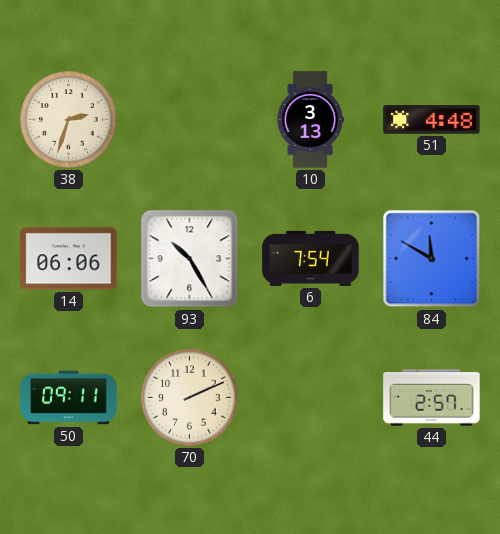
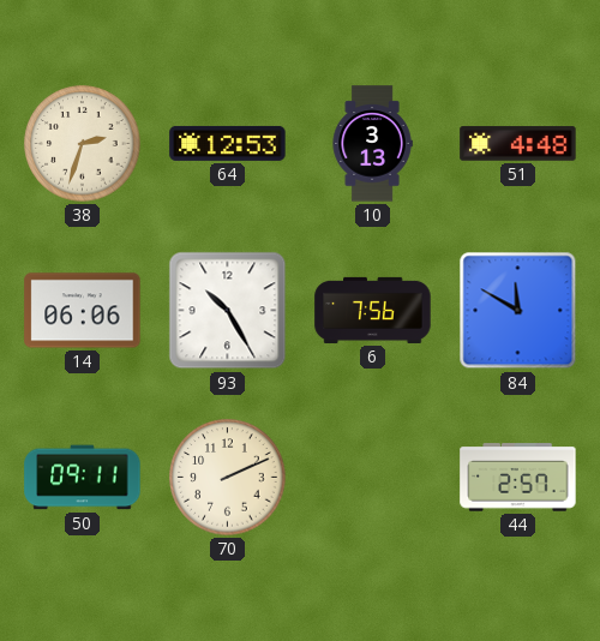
64: none -> 12:53 (228, 143)
6: 7:54 -> 7:56 (373, 310)
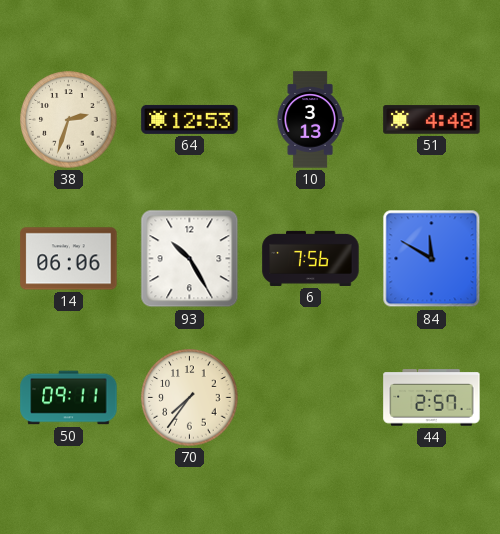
70: 2:11 -> 7:36 (190, 398)
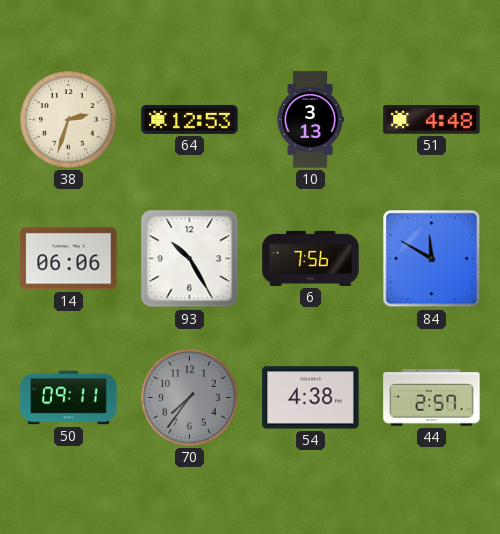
70 dial: cream -> grey (190, 398)
54: none -> 4:38 (311, 398)
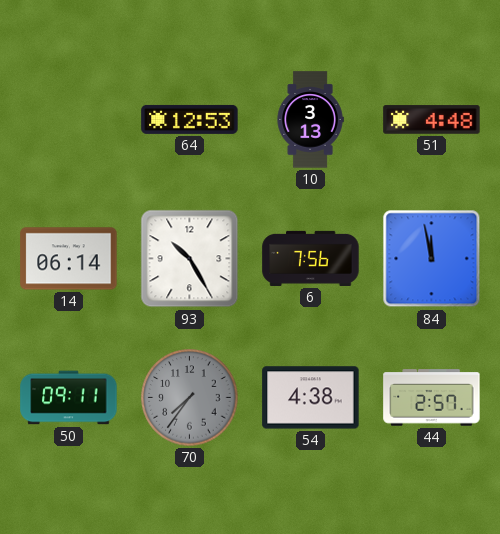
38: 2:33 -> none (69, 120)
14: 06:06 -> 06:14 (69, 259)
84: 11:50 -> 11:58 (432, 259)
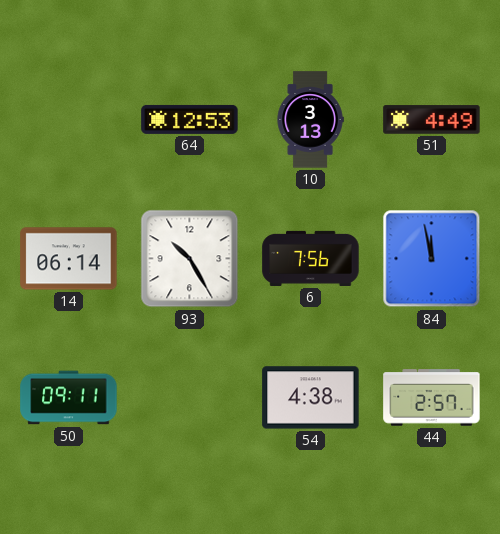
51: 4:48 -> 4:49 (432, 120)
70: 7:36 -> none (190, 398)
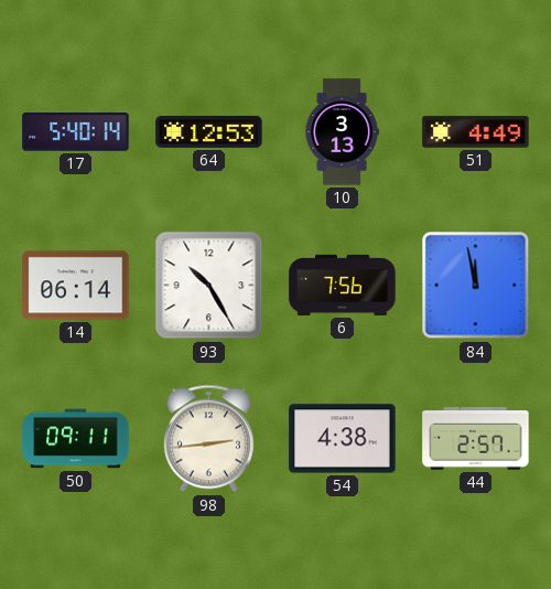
17: none -> 5:40 (76, 132)
98: none -> 2:44 (208, 439)
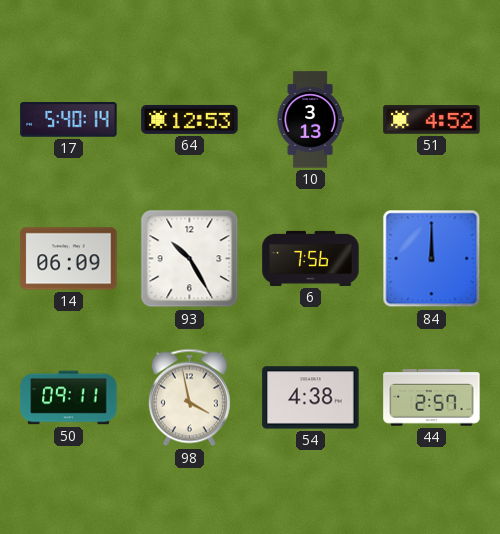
51: 4:49 -> 4:52 (432, 120)
14: 06:14 -> 06:09 (69, 259)
84: 11:58 -> 12:00 (432, 259)
98: 2:44 -> 3:58 (189, 398)
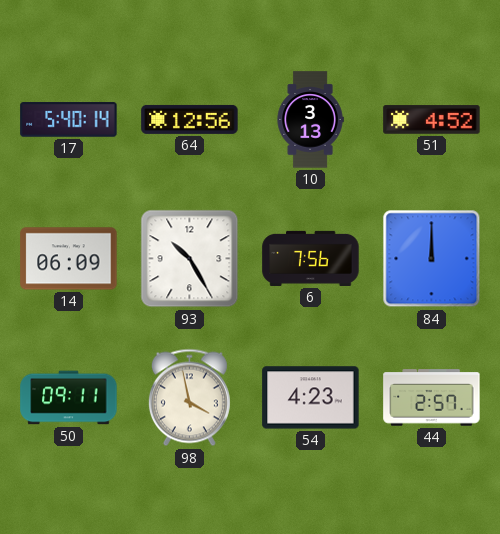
64: 12:53 -> 12:56 (190, 119)
54: 4:38 -> 4:23 (311, 398)
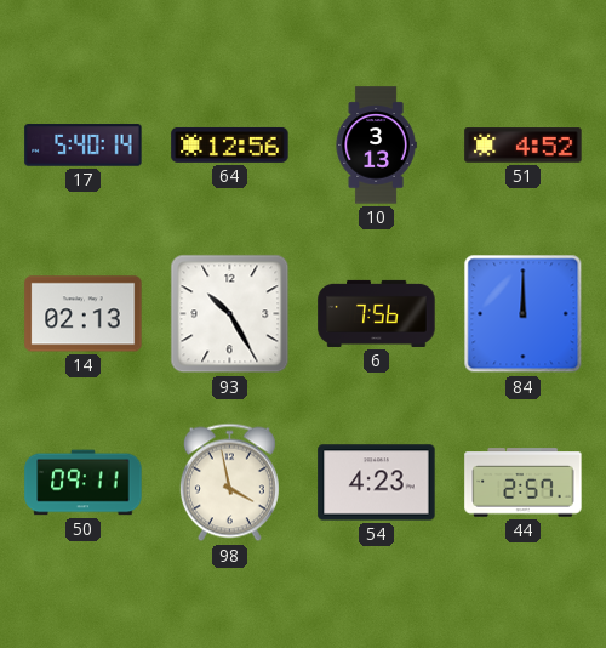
14: 06:09 -> 02:13 (84, 314)
